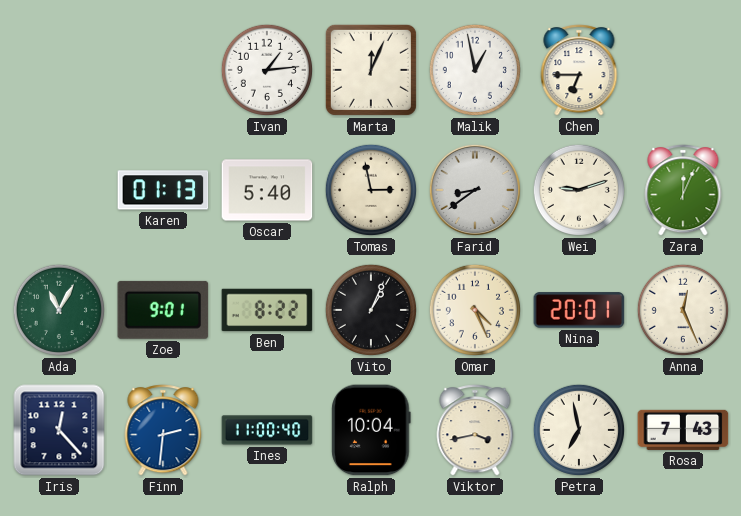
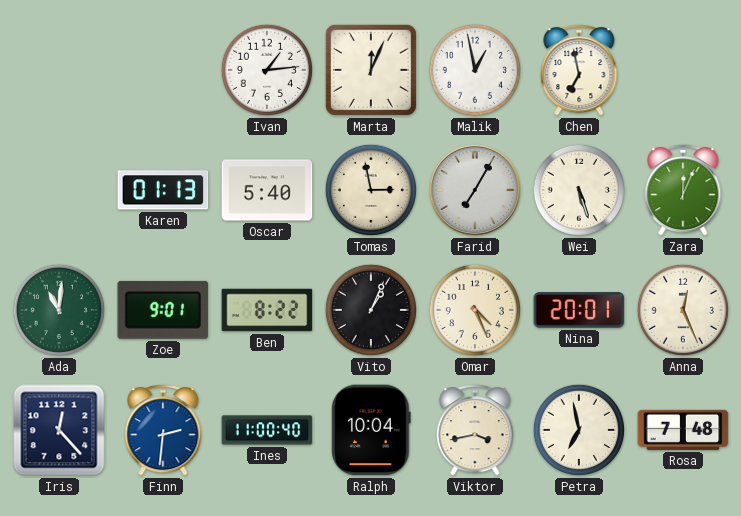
Chen: 6:45 -> 6:58 (579, 70)
Farid: 8:39 -> 7:05 (475, 190)
Wei: 9:12 -> 5:27 (579, 190)
Ada: 11:05 -> 11:01 (59, 310)
Rosa: 7:43 -> 7:48 (683, 430)
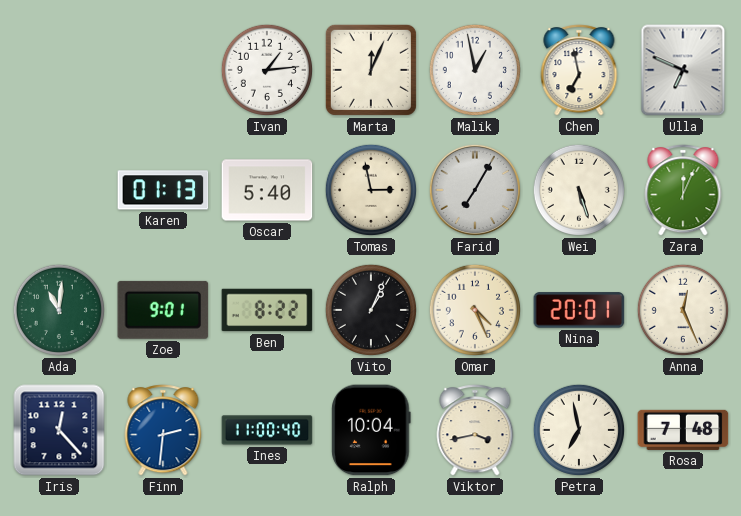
Ulla: none -> 6:49 (683, 70)
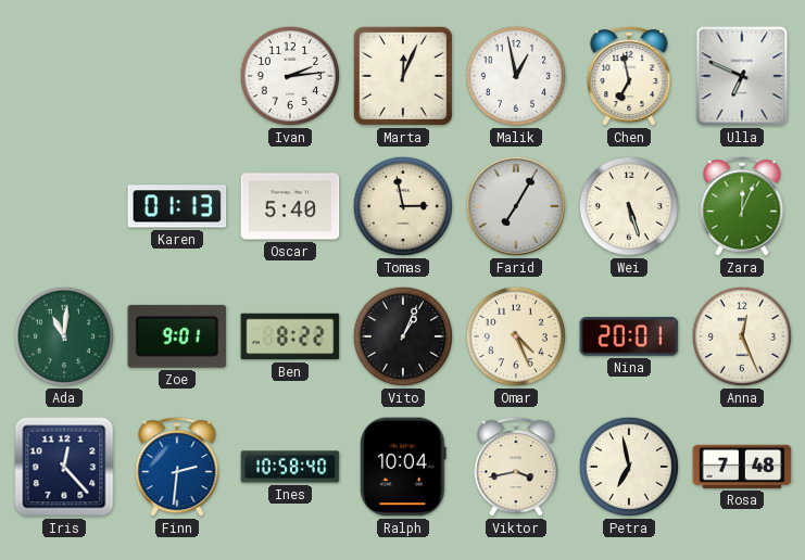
Ivan: 1:14 -> 2:14 (290, 76)
Ines: 11:00 -> 10:58 (290, 467)
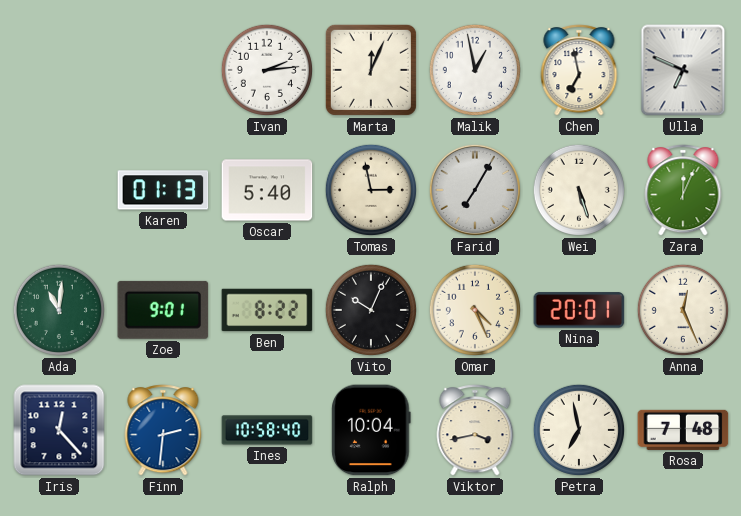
Vito: 1:04 -> 10:04 (371, 310)
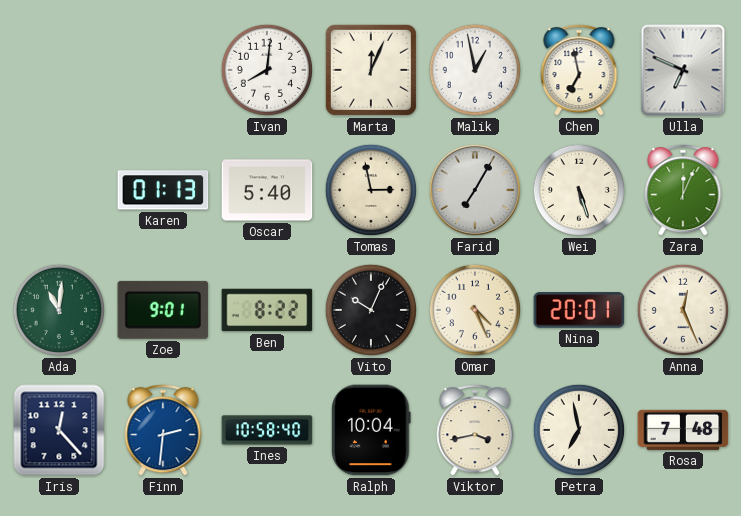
Ivan: 2:14 -> 8:01 (267, 70)
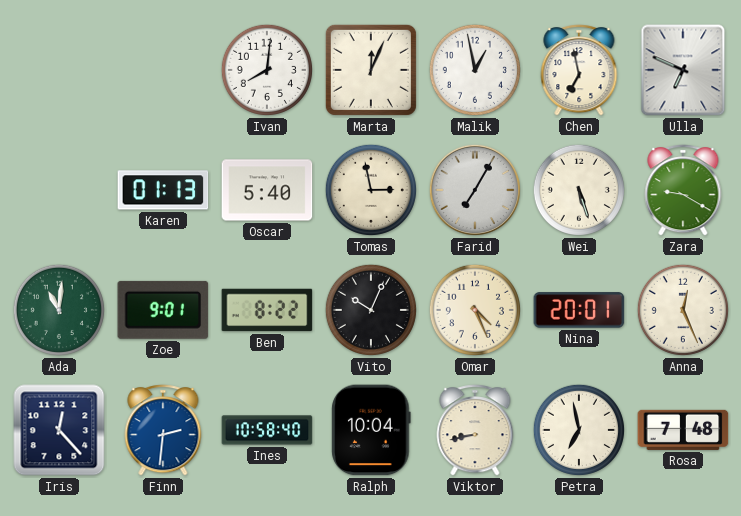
Zara: 12:04 -> 9:20 (683, 190)
Viktor: 3:43 -> 8:43 (475, 430)
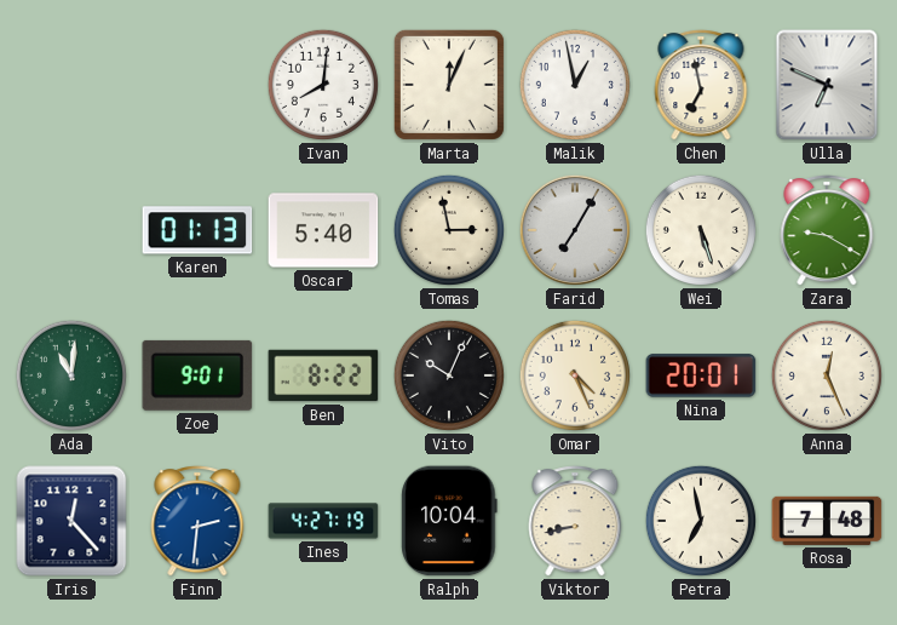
Ines: 10:58 -> 4:27 (323, 521)
